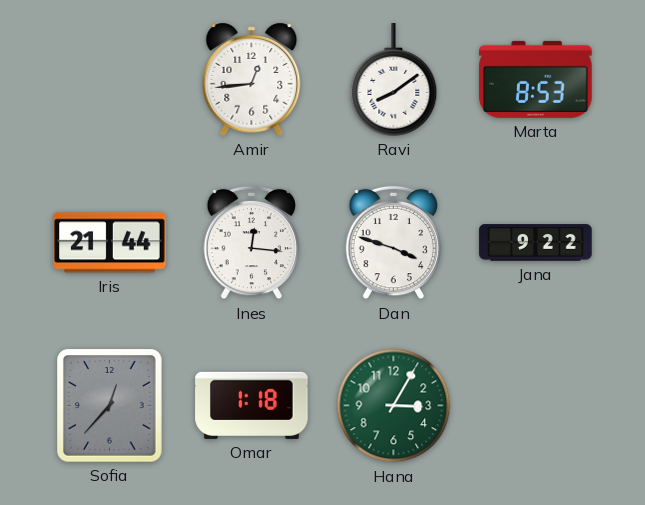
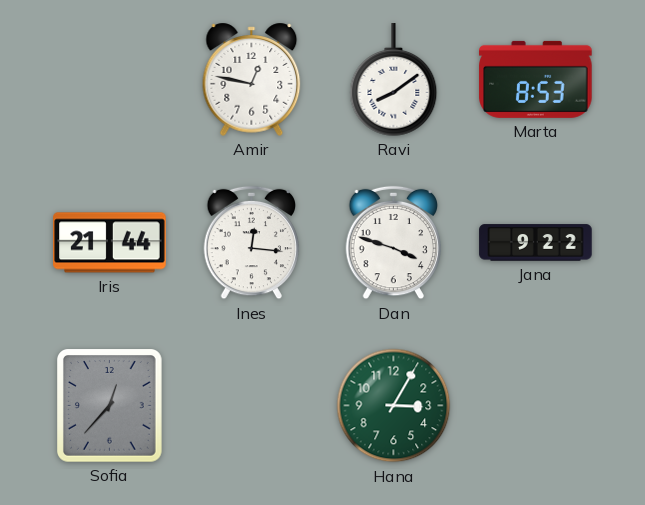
Amir: 12:44 -> 12:47 (252, 79)
Omar: 1:18 -> none (252, 405)
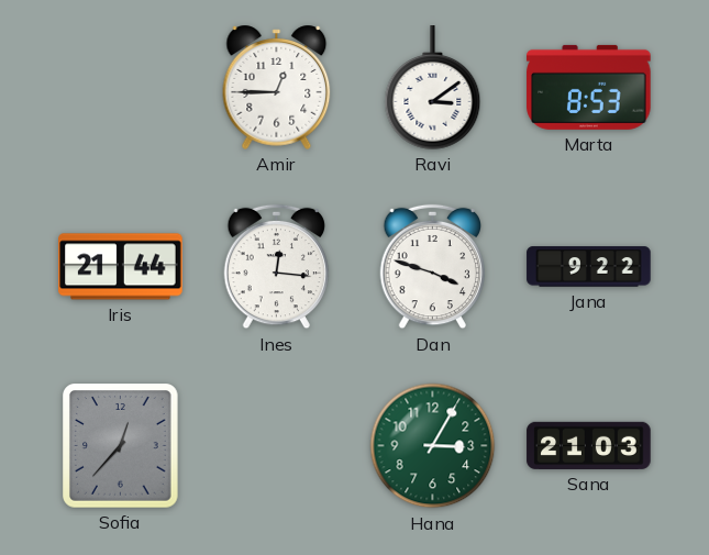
Amir: 12:47 -> 12:45 (277, 87)
Ravi: 8:09 -> 3:09 (433, 88)
Sana: none -> 21:03 (589, 445)
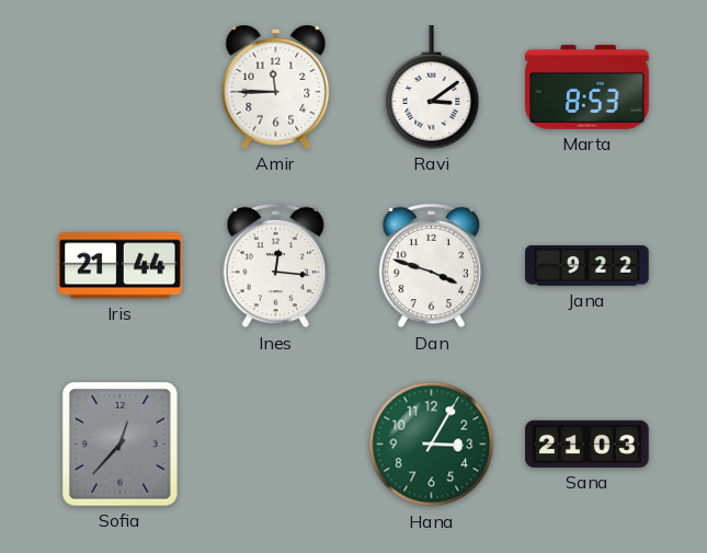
Amir: 12:45 -> 11:45 (276, 87)
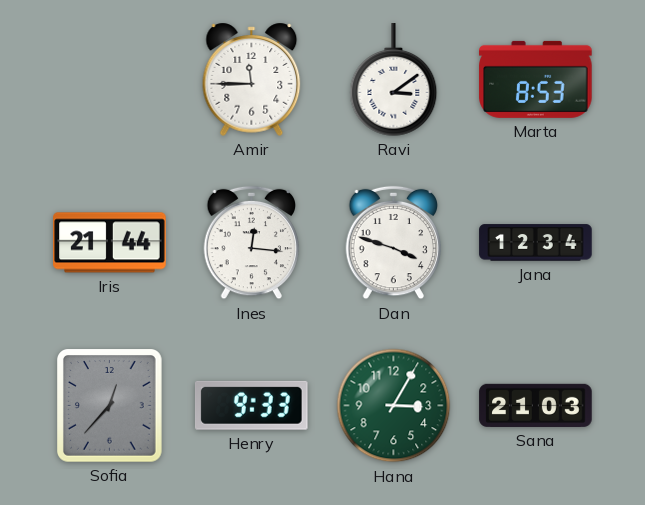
Jana: 9:22 -> 12:34 (536, 243)
Henry: none -> 9:33 (252, 405)
